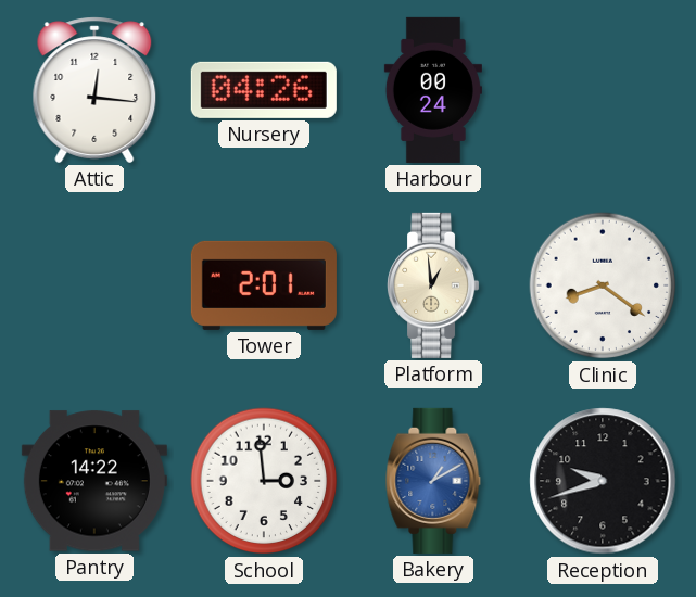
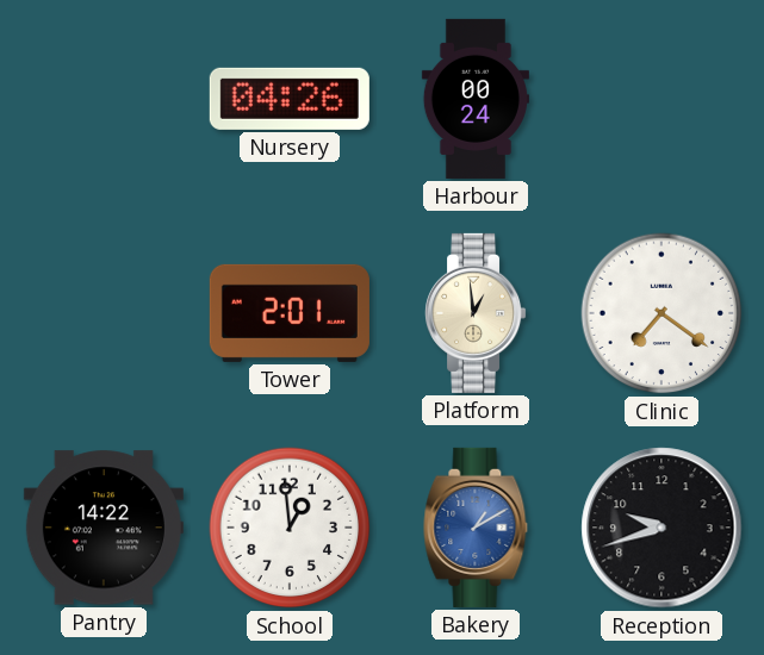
Attic: 12:16 -> none (94, 90)
Clinic: 8:21 -> 7:21 (661, 313)
School: 2:59 -> 12:59 (290, 528)
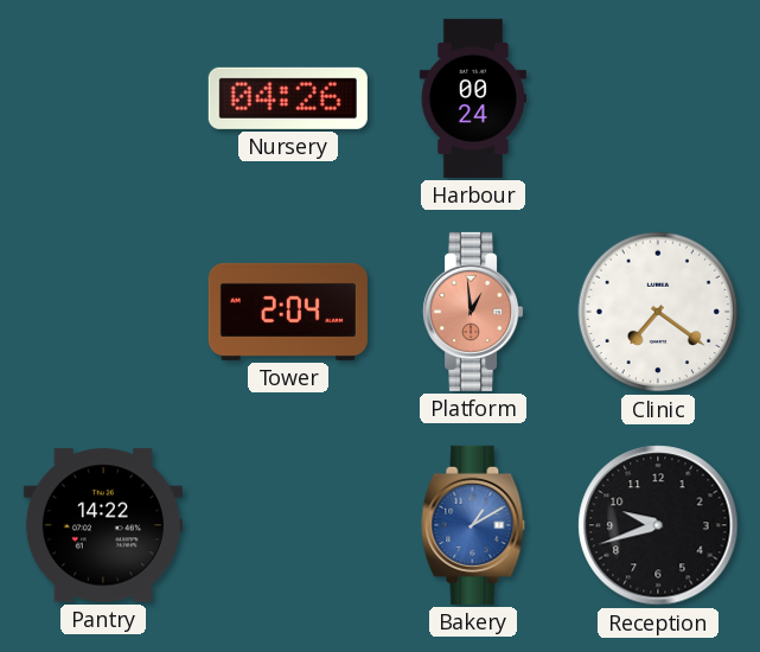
Tower: 2:01 -> 2:04 (288, 312)
Platform dial: cream -> salmon (474, 312)
School: 12:59 -> none (290, 528)
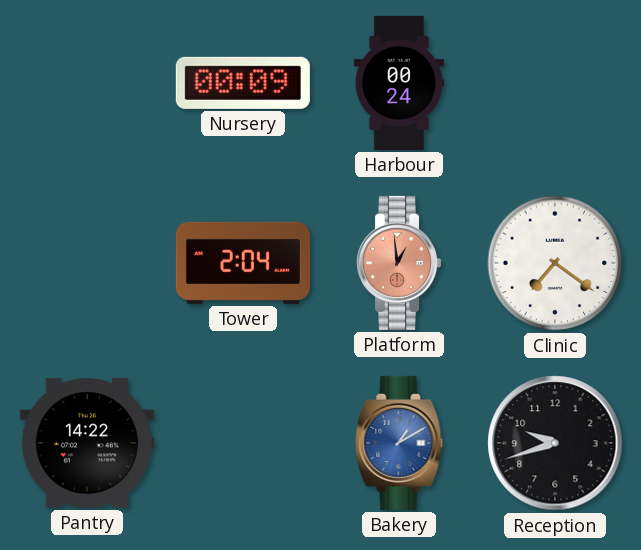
Nursery: 04:26 -> 00:09 (243, 83)
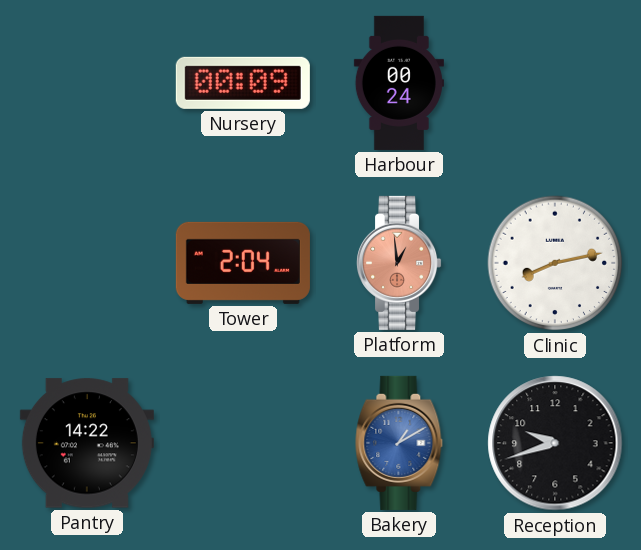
Clinic: 7:21 -> 8:13 (555, 263)
